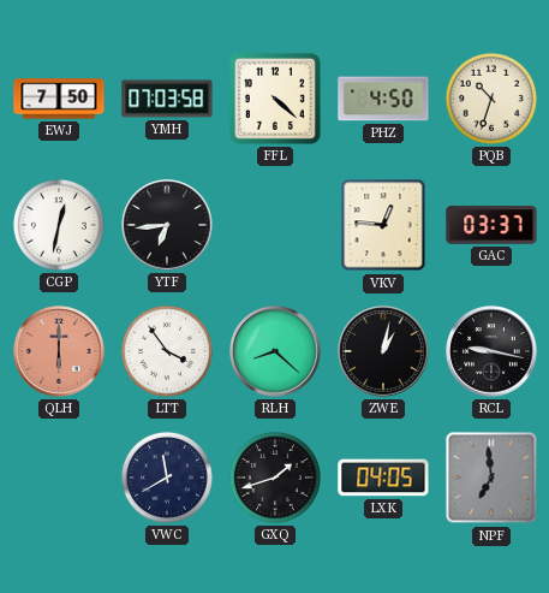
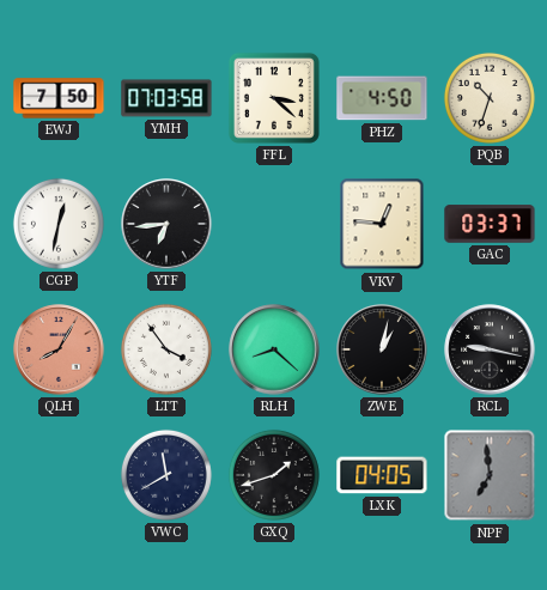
FFL: 4:22 -> 3:22 (274, 98)
QLH: 6:00 -> 8:05 (59, 349)
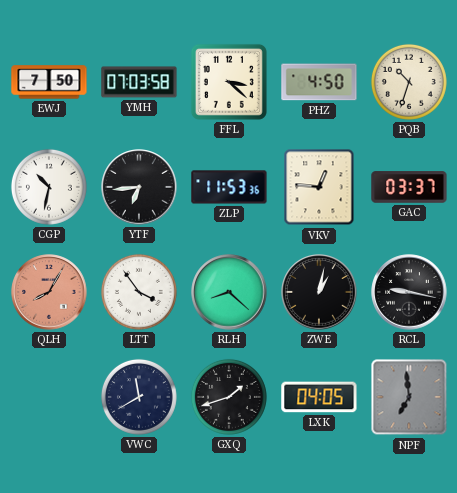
CGP: 12:32 -> 10:32 (49, 187)
ZLP: none -> 11:53 (229, 187)
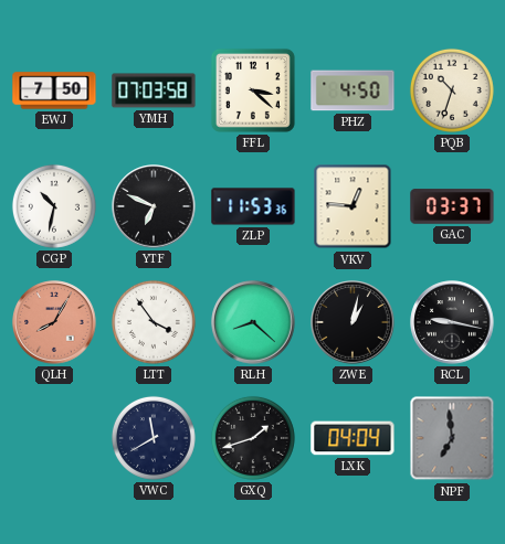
YTF: 6:44 -> 6:49 (154, 206)
LXK: 04:05 -> 04:04 (353, 438)
